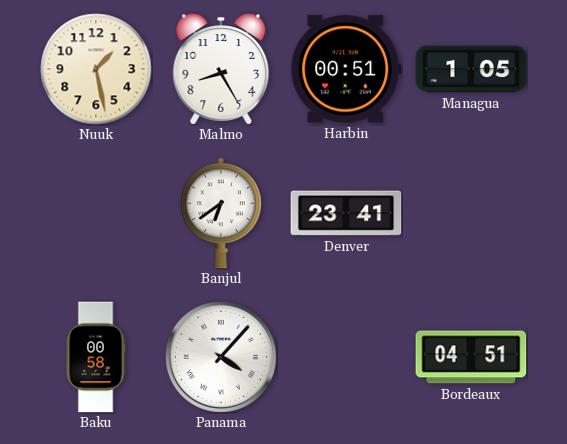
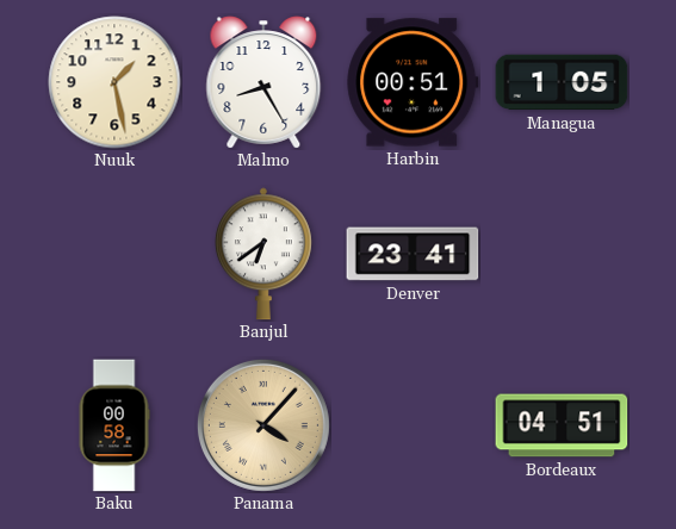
Panama dial: white -> champagne (263, 425)
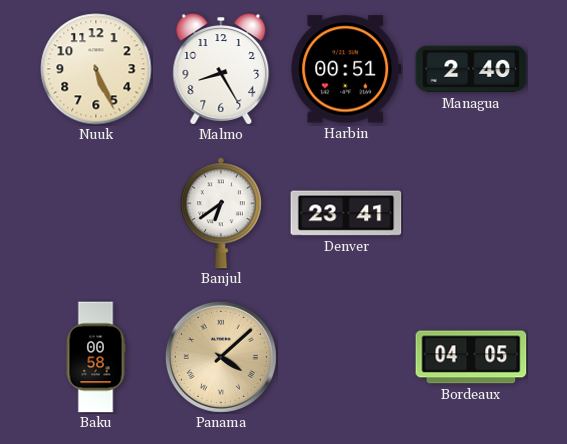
Nuuk: 1:28 -> 5:26 (96, 69)
Managua: 1:05 -> 2:40 (471, 69)
Panama: 4:07 -> 4:08 (221, 357)
Bordeaux: 04:51 -> 04:05 (471, 357)
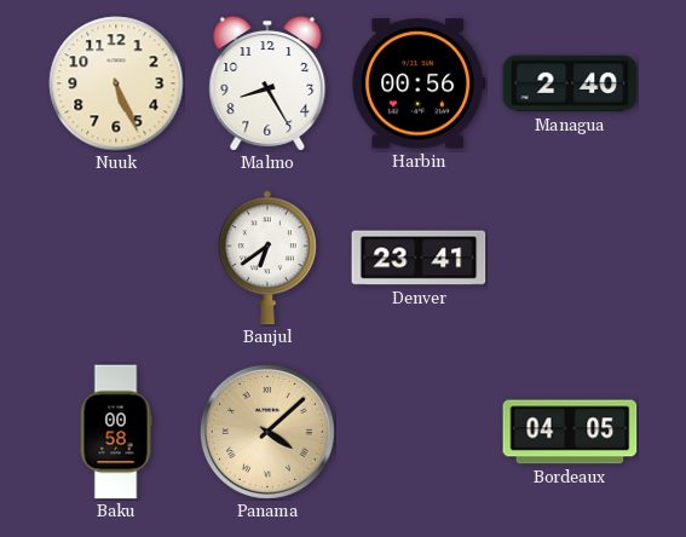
Harbin: 00:51 -> 00:56 (419, 83)
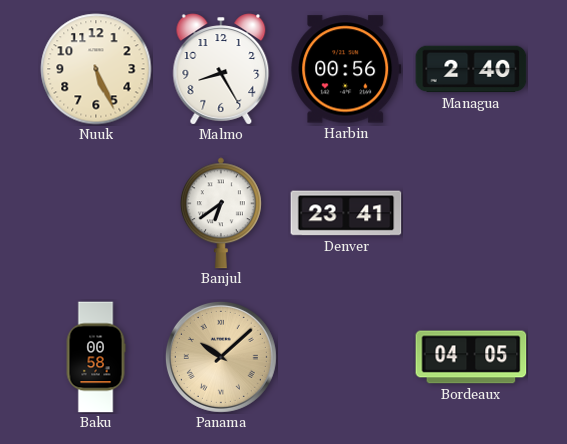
Panama: 4:08 -> 10:08 (221, 357)
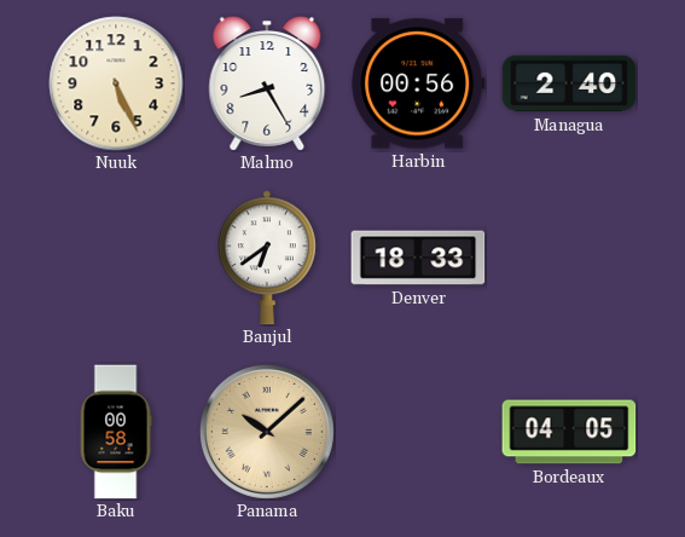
Denver: 23:41 -> 18:33 (418, 258)
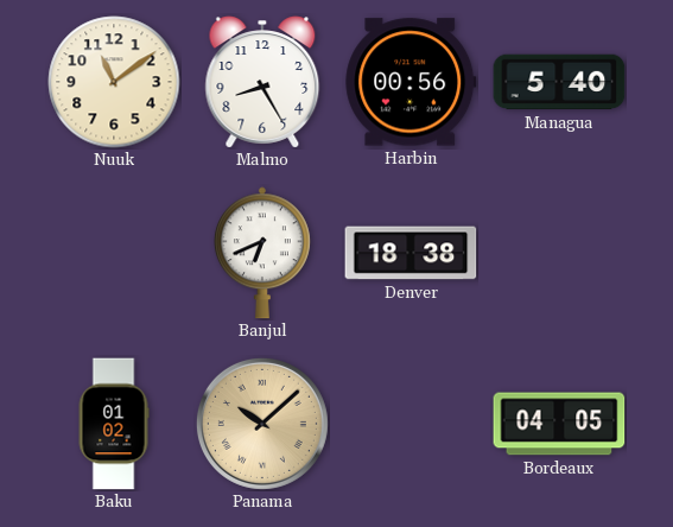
Nuuk: 5:26 -> 11:09 (114, 82)
Managua: 2:40 -> 5:40 (559, 82)
Banjul: 6:39 -> 6:41 (262, 253)
Denver: 18:33 -> 18:38 (411, 253)
Baku: 00:58 -> 01:02 (114, 424)
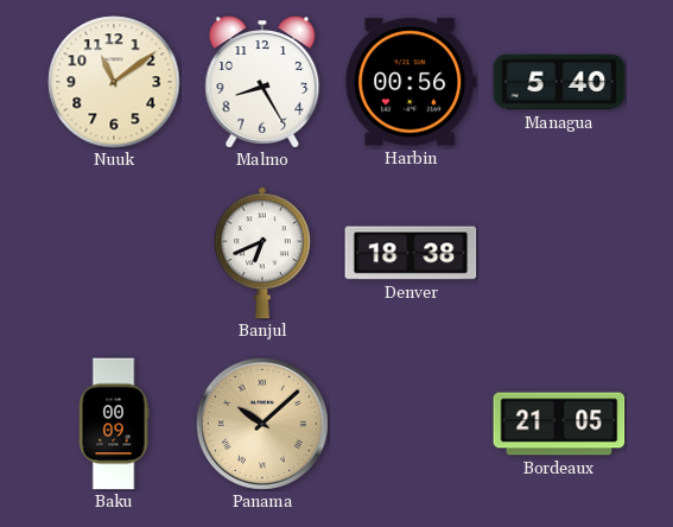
Baku: 01:02 -> 00:09 (114, 424)
Bordeaux: 04:05 -> 21:05 (559, 424)
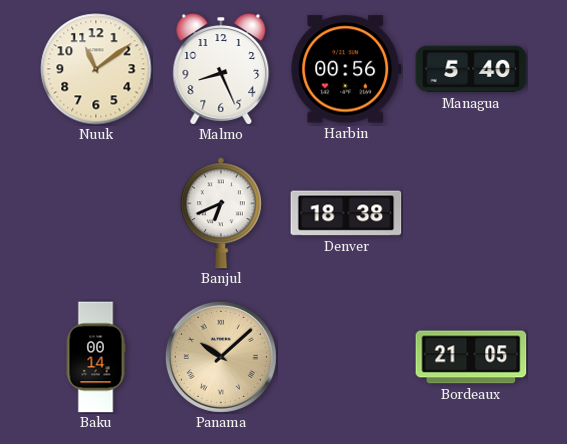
Malmo: 8:25 -> 8:26 (221, 69)
Baku: 00:09 -> 00:14 (96, 357)
